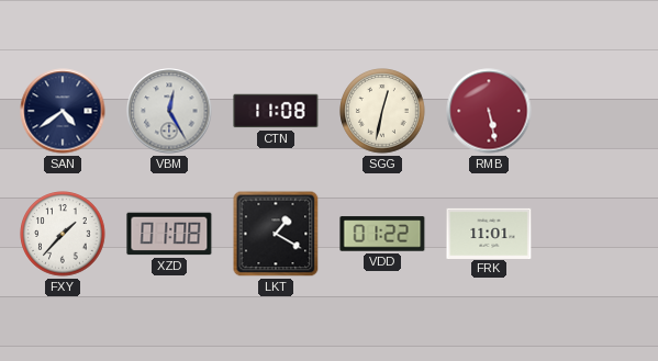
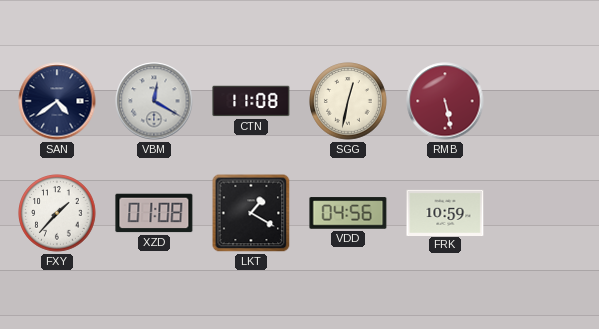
VBM: 12:25 -> 12:20 (154, 101)
VDD: 01:22 -> 04:56 (348, 213)
FRK: 11:01 -> 10:59 (445, 212)
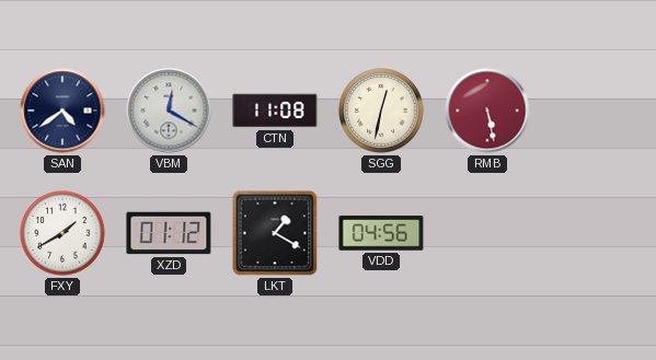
FXY: 1:37 -> 1:40 (62, 233)
XZD: 01:08 -> 01:12 (169, 233)
FRK: 10:59 -> none (445, 212)
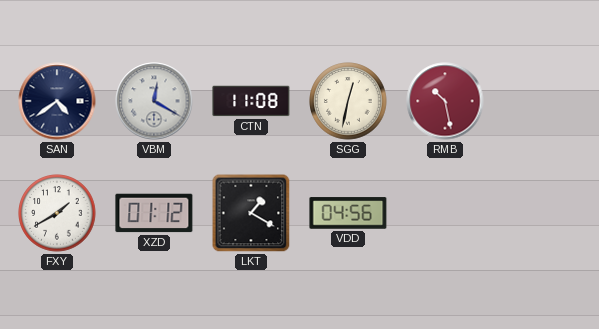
RMB: 5:28 -> 10:28 (445, 101)
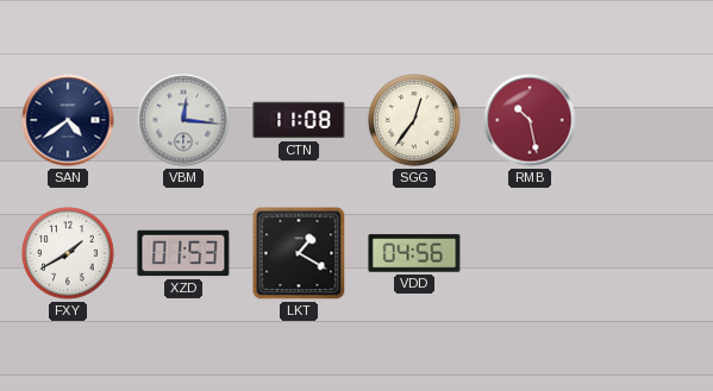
VBM: 12:20 -> 12:16 (183, 120)
SGG: 12:32 -> 12:36 (414, 120)
XZD: 01:12 -> 01:53 (183, 253)
